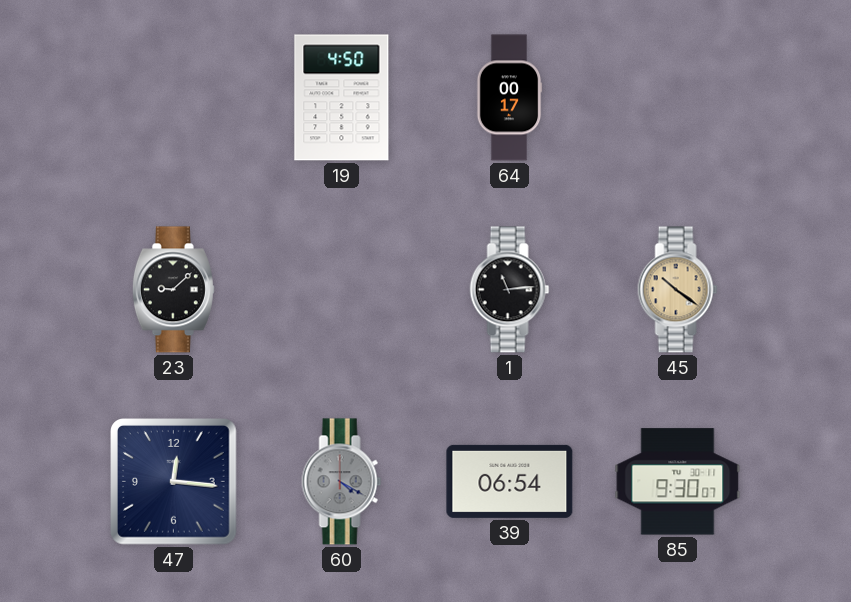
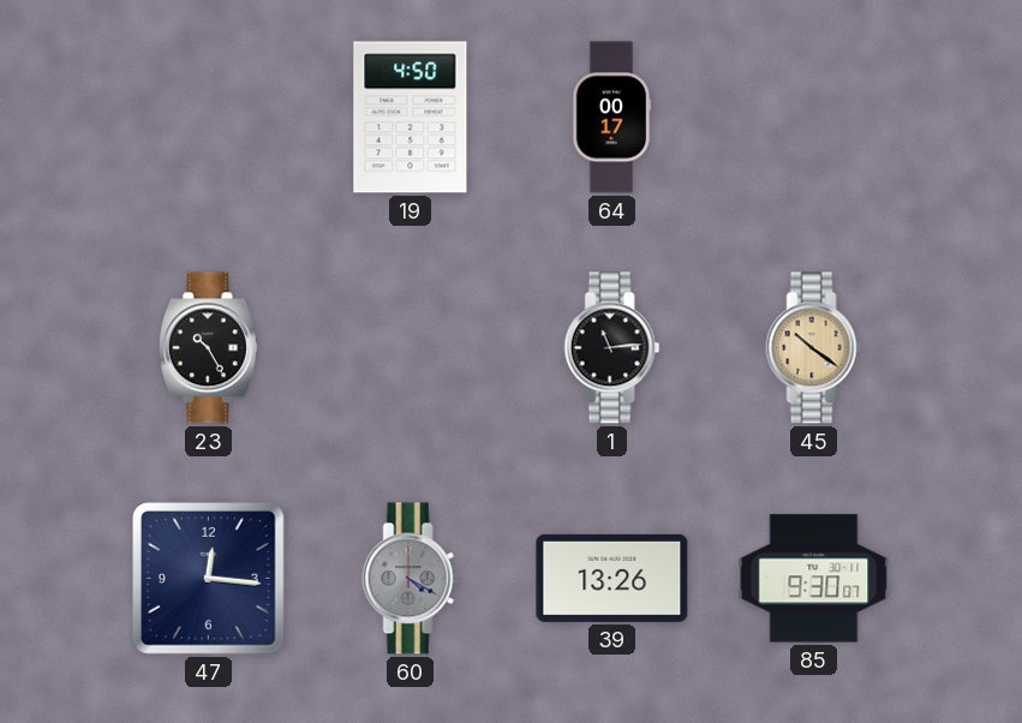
23: 9:08 -> 10:25 (208, 348)
39: 06:54 -> 13:26 (612, 578)
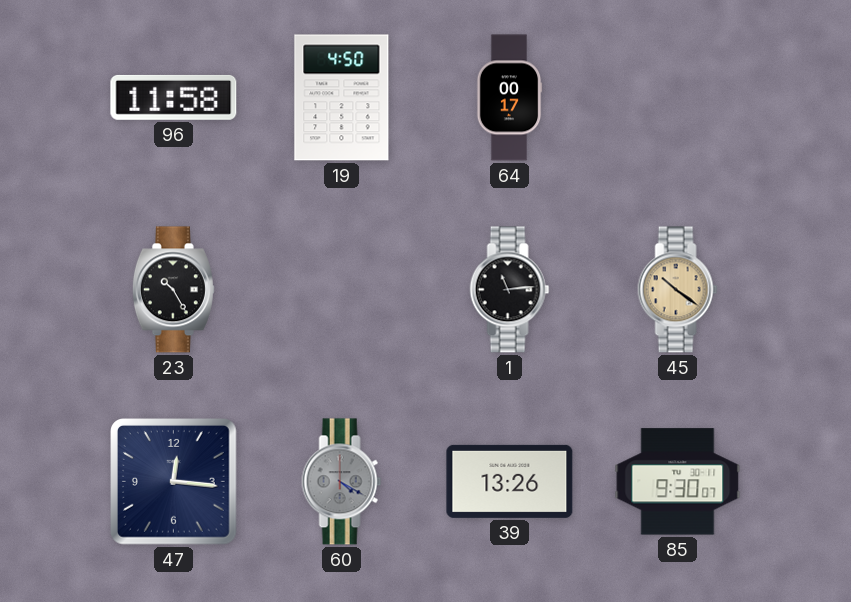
96: none -> 11:58 (174, 97)
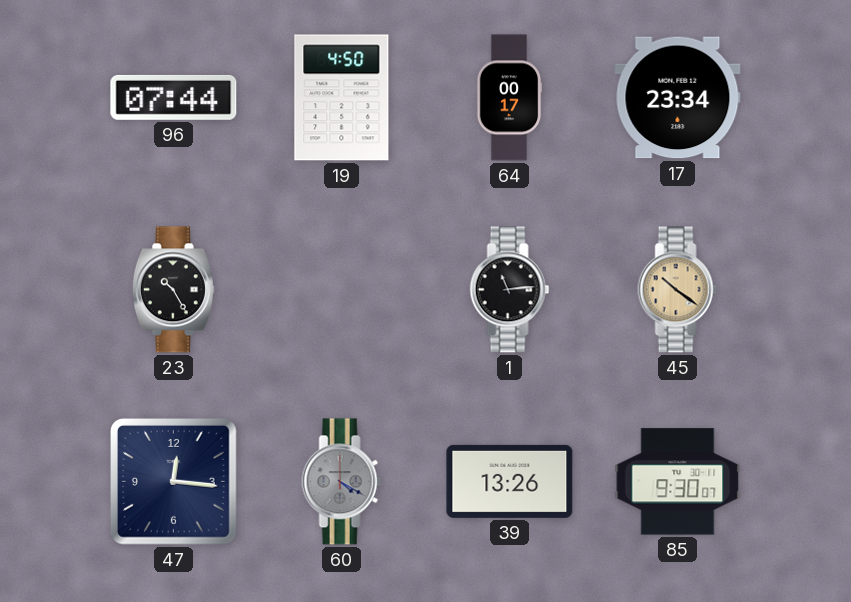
96: 11:58 -> 07:44 (174, 97)
17: none -> 23:34 (678, 98)
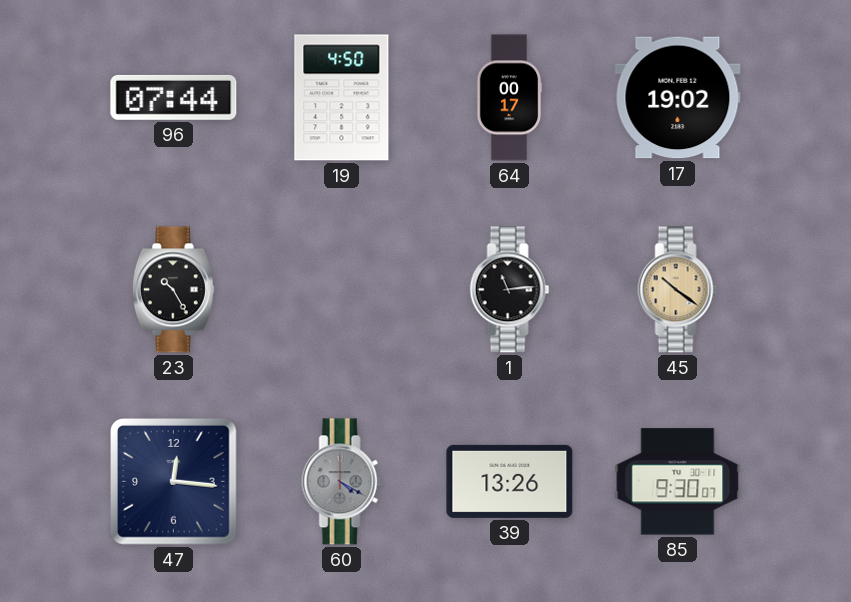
17: 23:34 -> 19:02 (678, 98)
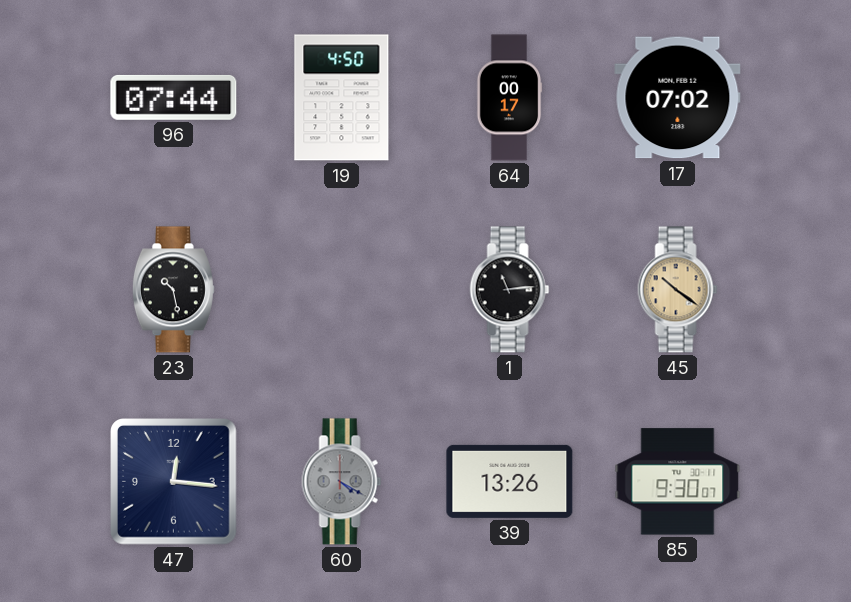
17: 19:02 -> 07:02 (678, 98)
23: 10:25 -> 10:28 (173, 290)
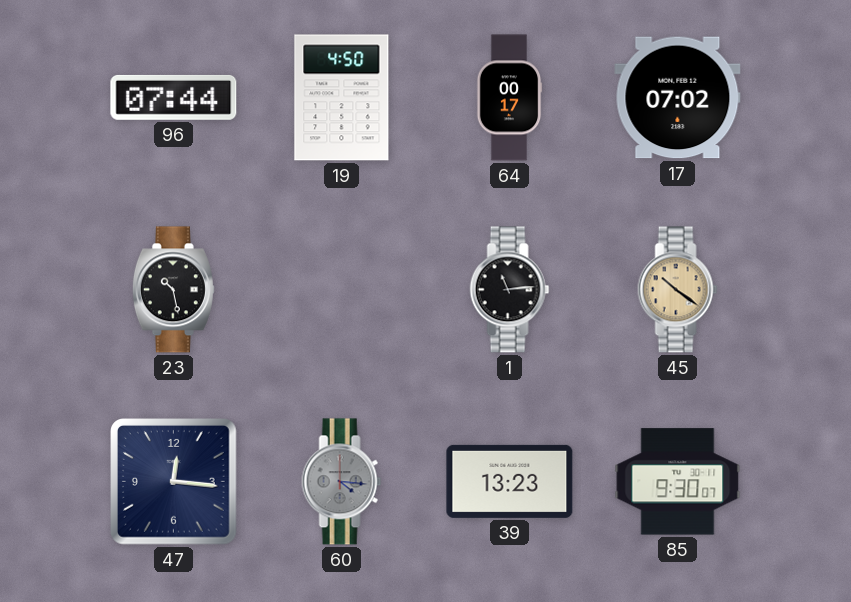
60: 4:20 -> 4:16 (342, 482)
39: 13:26 -> 13:23 (510, 481)
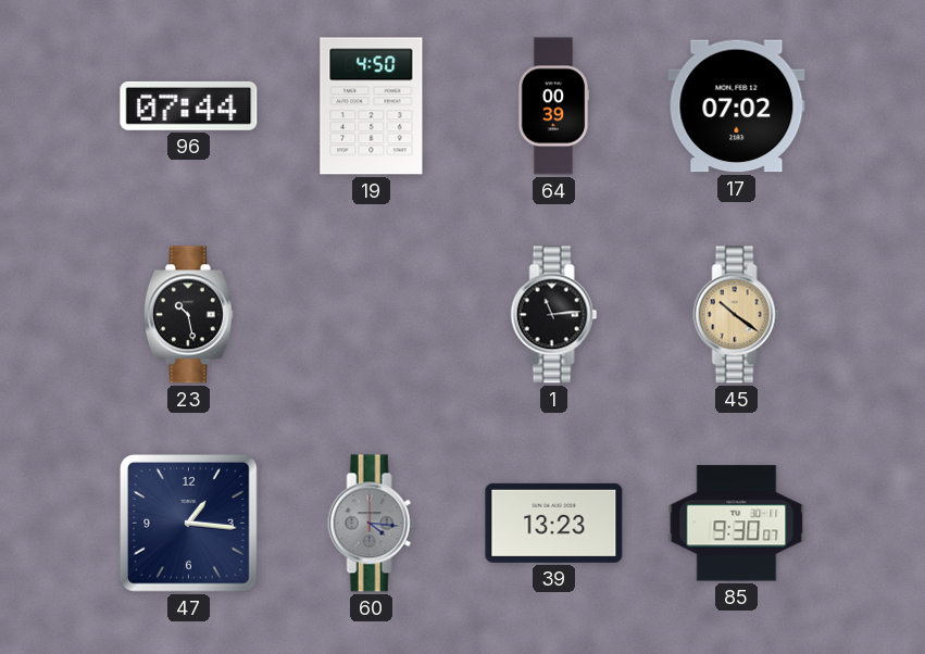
64: 00:17 -> 00:39 (553, 106)
47: 12:16 -> 1:16 (189, 524)
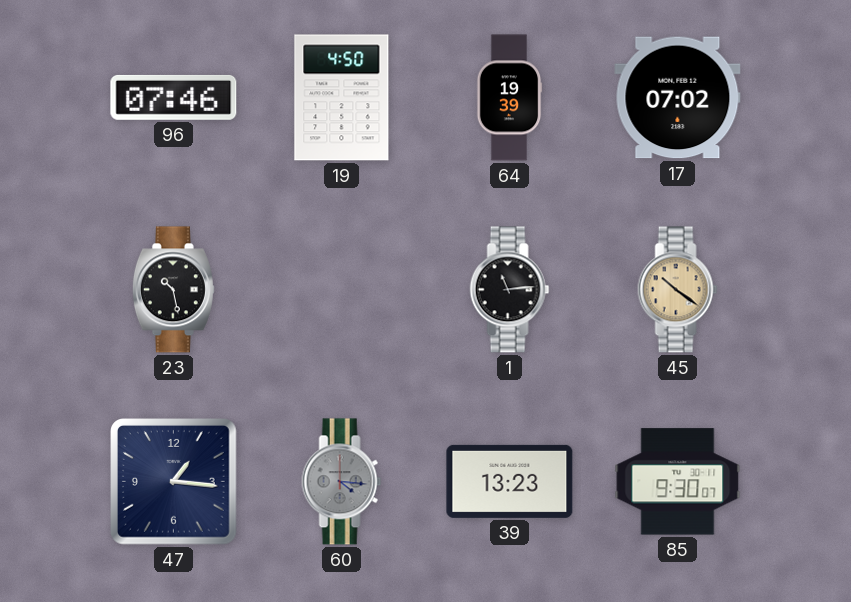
96: 07:44 -> 07:46 (174, 97)
64: 00:39 -> 19:39 (509, 98)
